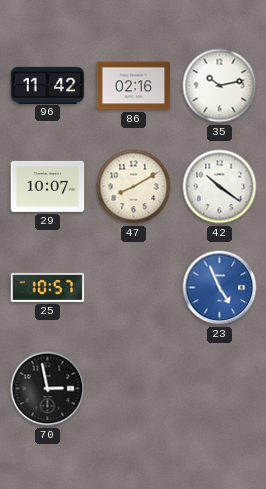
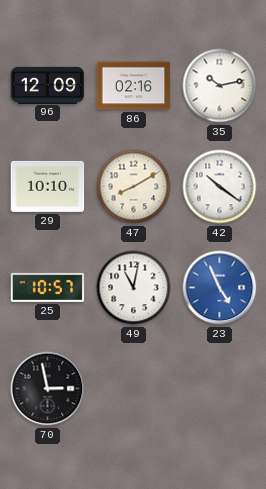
96: 11:42 -> 12:09 (48, 85)
29: 10:07 -> 10:10 (48, 186)
49: none -> 11:02 (134, 288)
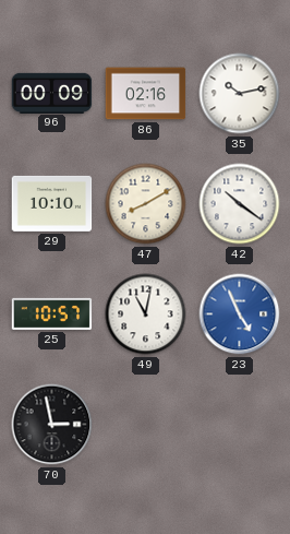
96: 12:09 -> 00:09 (52, 93)
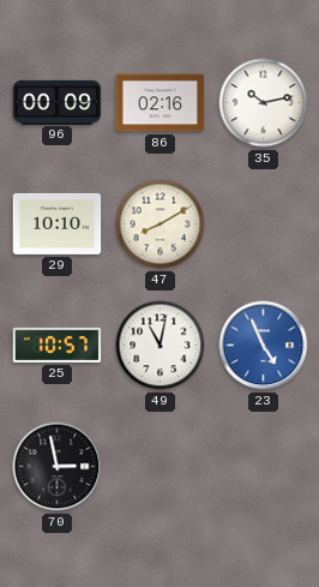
42: 10:21 -> none (240, 204)
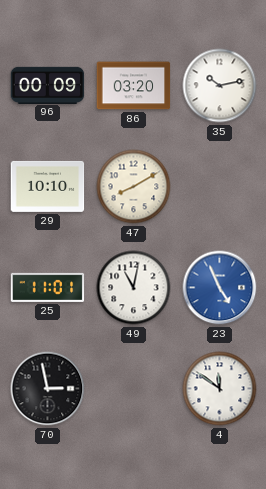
86: 02:16 -> 03:20 (134, 86)
25: 10:57 -> 11:01 (48, 287)
4: none -> 11:51 (220, 389)
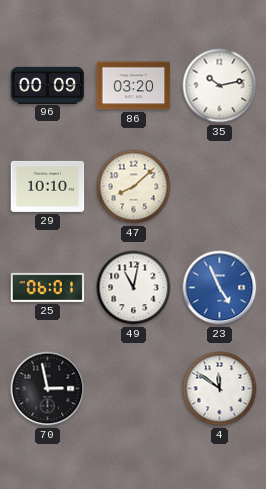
47: 8:10 -> 8:08 (134, 187)
25: 11:01 -> 06:01 (48, 287)
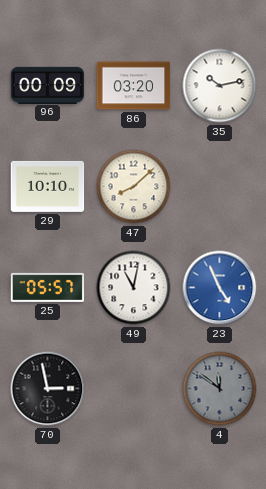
25: 06:01 -> 05:57 (48, 287)
4 dial: white -> grey (220, 389)
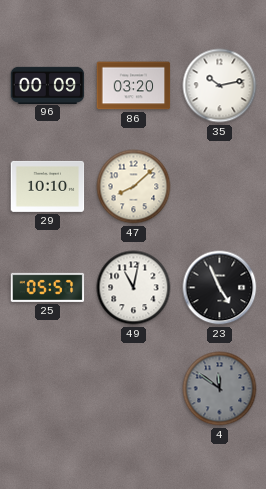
23 dial: blue -> black (220, 288)
70: 2:58 -> none (48, 389)
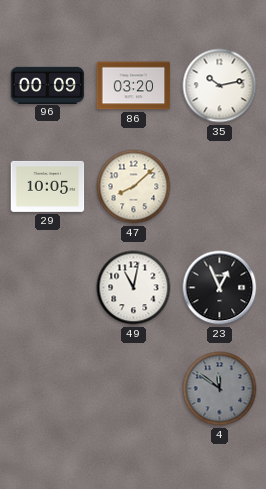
29: 10:10 -> 10:05 (48, 186)
25: 05:57 -> none (48, 287)
23: 4:56 -> 12:56 (220, 288)
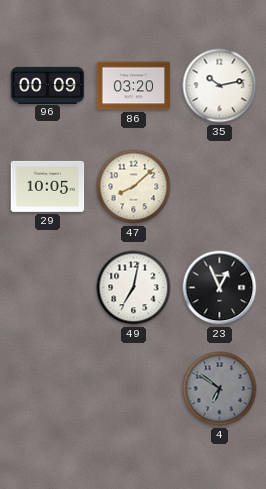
49: 11:02 -> 7:02 (134, 288)
4: 11:51 -> 6:51 (220, 389)
